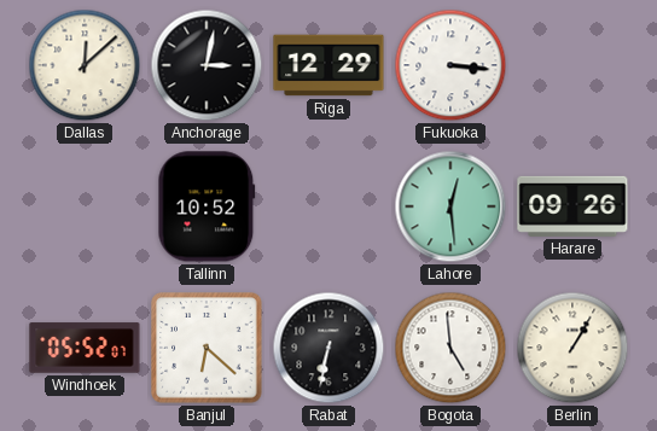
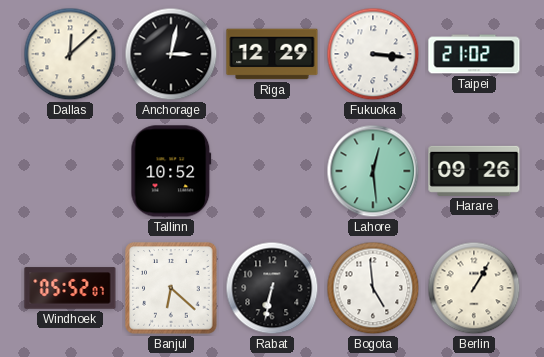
Taipei: none -> 21:02 (474, 54)
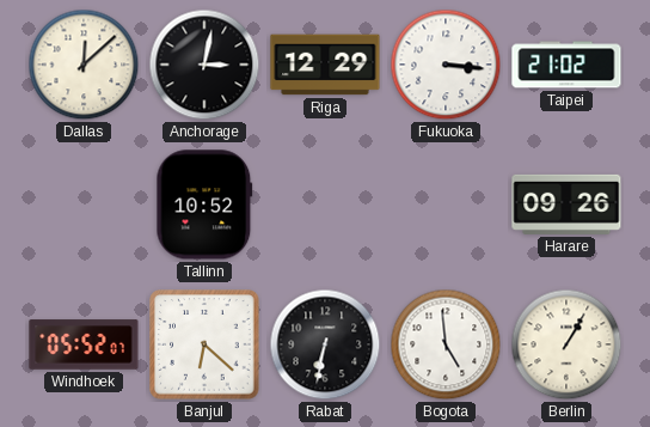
Lahore: 12:29 -> none (373, 171)
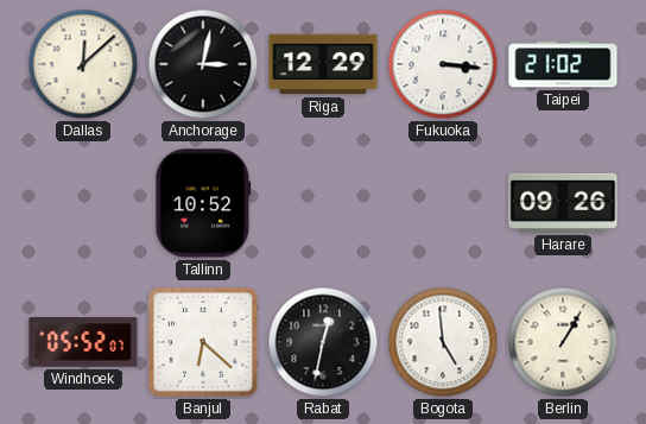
Rabat: 6:32 -> 12:32 (323, 342)
